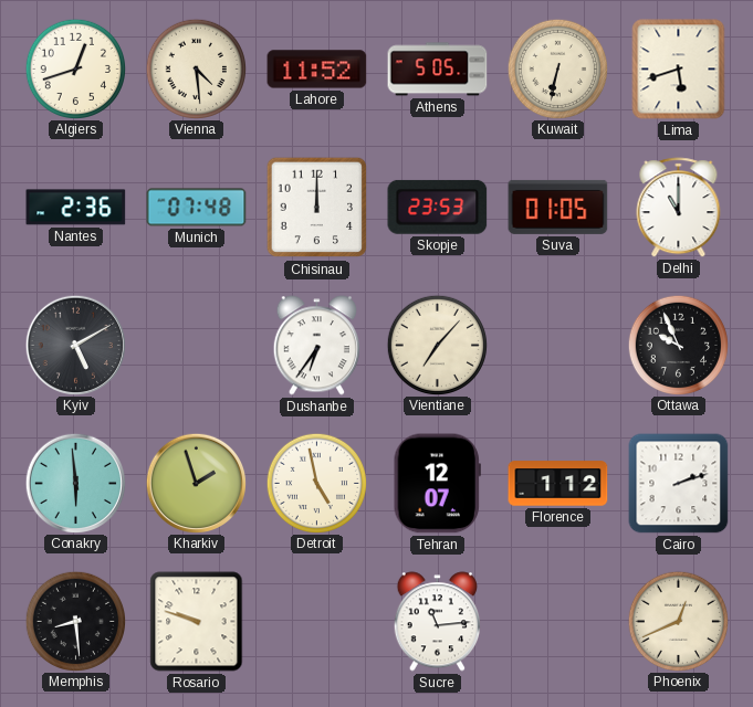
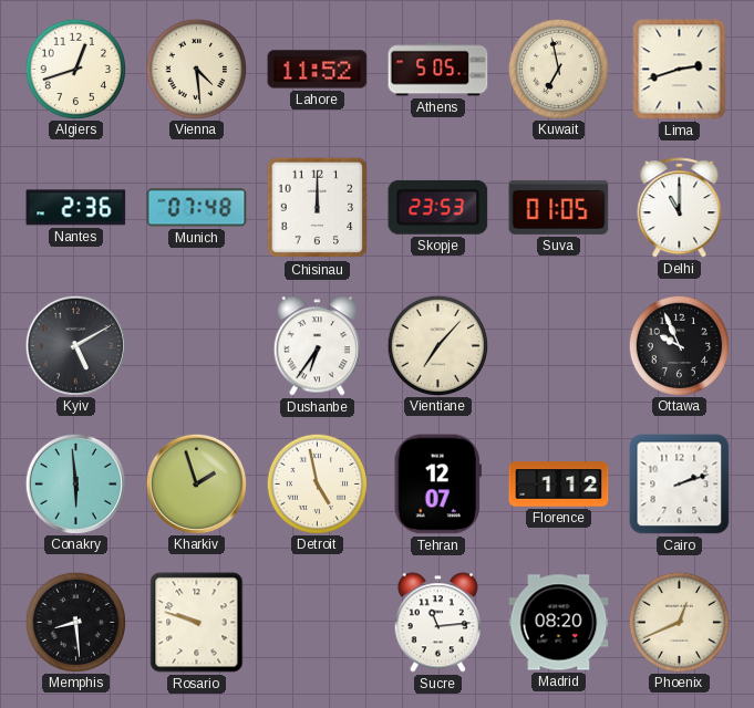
Kuwait: 6:32 -> 6:58 (558, 69)
Lima: 5:42 -> 2:42 (680, 70)
Madrid: none -> 08:20 (559, 623)
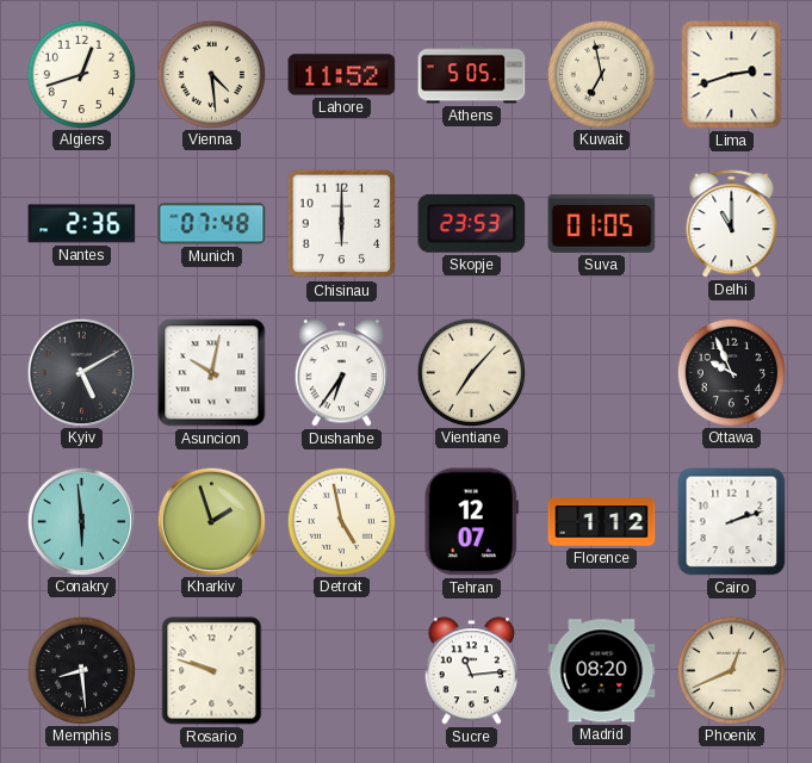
Chisinau: 12:00 -> 6:00 (342, 224)
Asuncion: none -> 10:02 (212, 373)
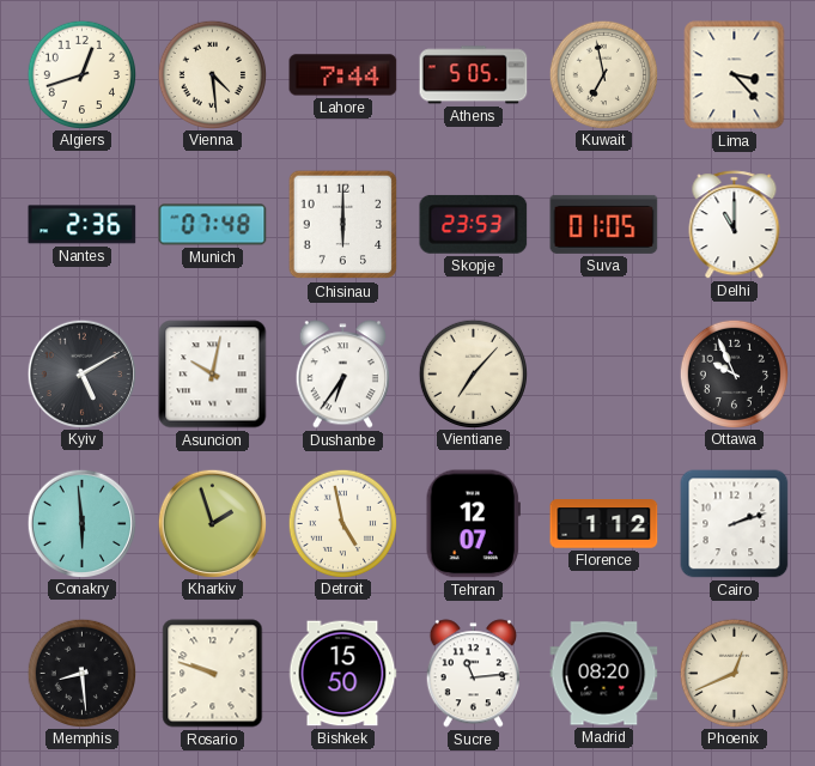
Lahore: 11:52 -> 7:44 (343, 75)
Lima: 2:42 -> 3:23 (735, 75)
Bishkek: none -> 15:50 (342, 674)
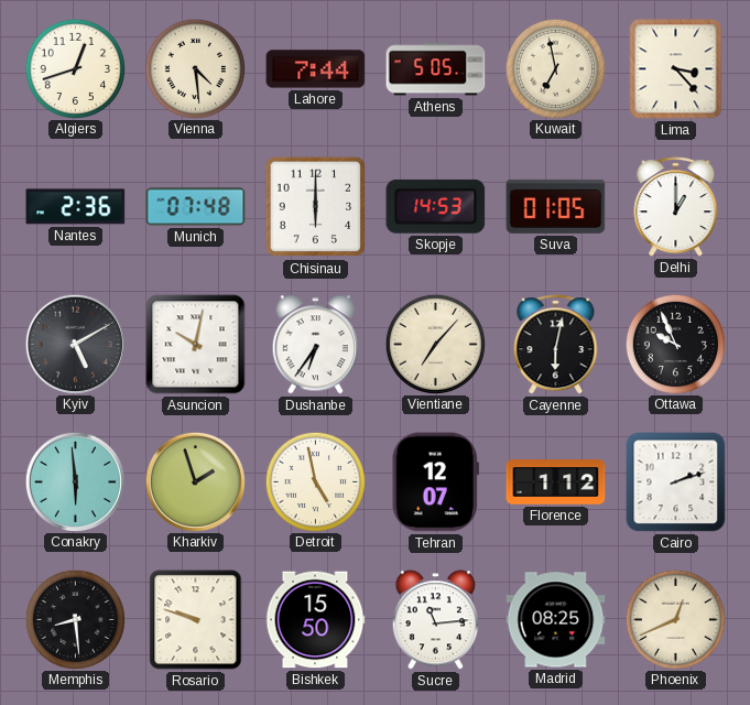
Skopje: 23:53 -> 14:53 (436, 206)
Delhi: 11:00 -> 1:00 (676, 207)
Cayenne: none -> 6:02 (556, 345)
Madrid: 08:20 -> 08:25 (556, 620)
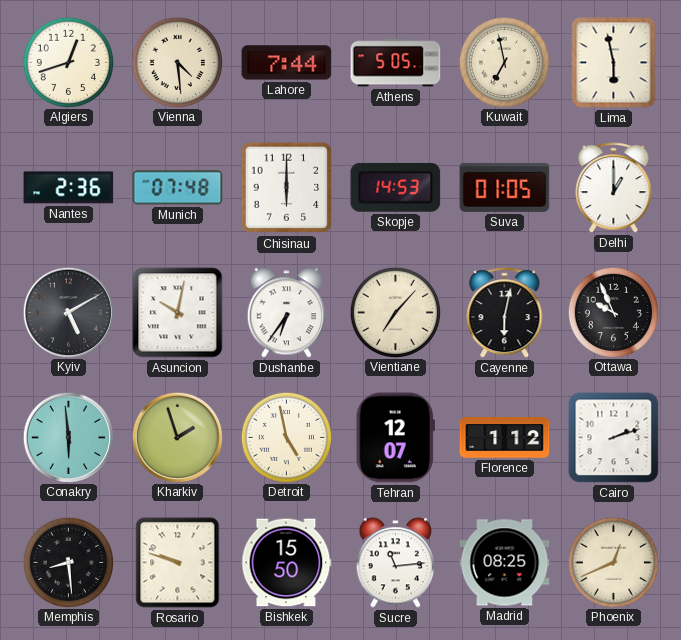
Lima: 3:23 -> 5:58 (614, 63)
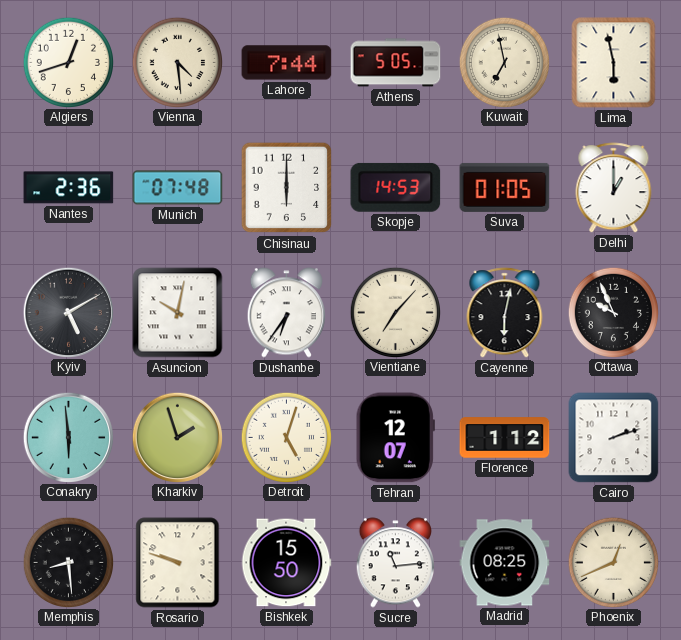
Detroit: 4:58 -> 5:03 (286, 437)
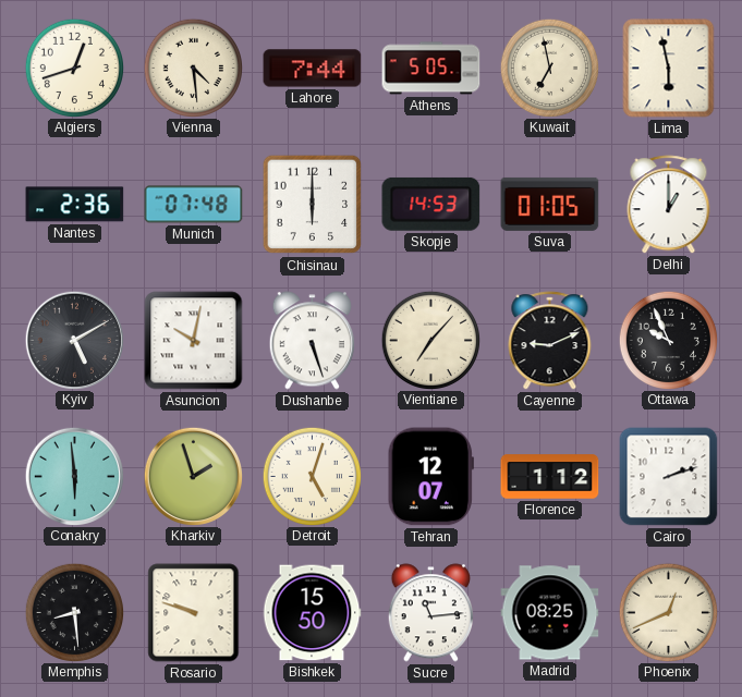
Dushanbe: 6:36 -> 5:27 (312, 341)
Cayenne: 6:02 -> 9:11 (550, 341)
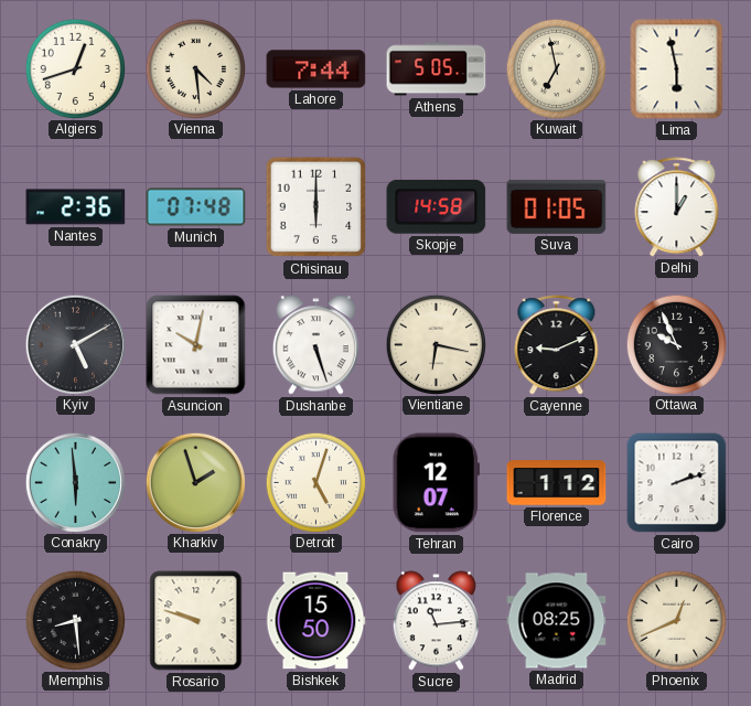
Skopje: 14:53 -> 14:58 (437, 206)
Vientiane: 7:07 -> 6:17 (436, 344)
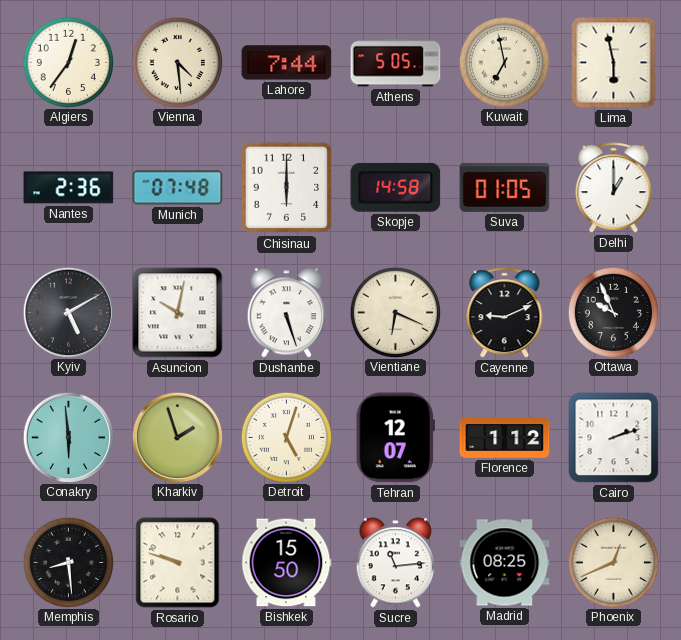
Algiers: 12:42 -> 12:36 (68, 62)
Vientiane: 6:17 -> 6:19 (395, 312)
